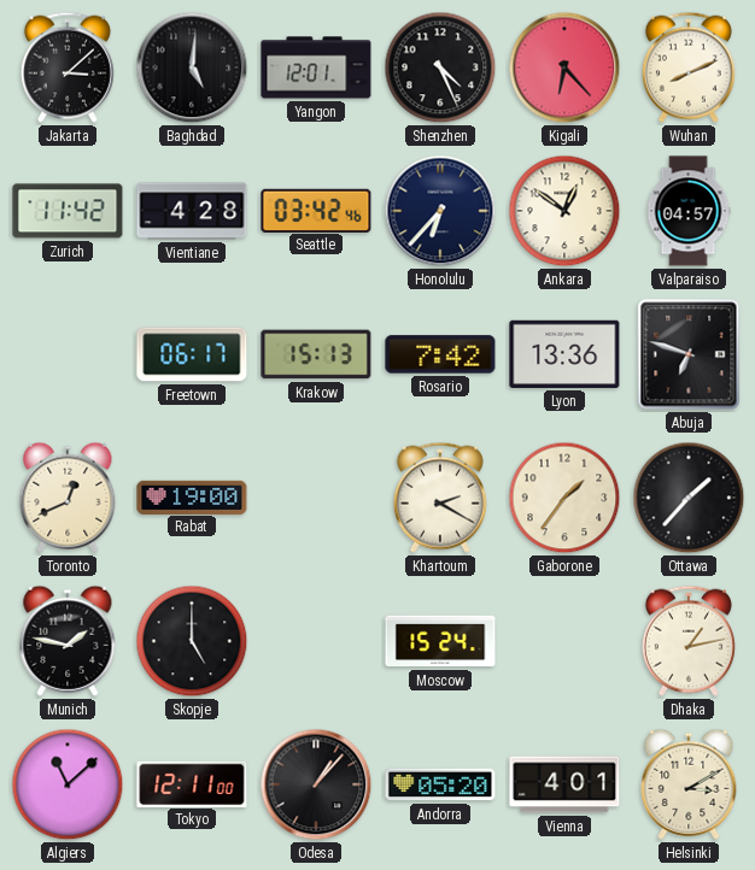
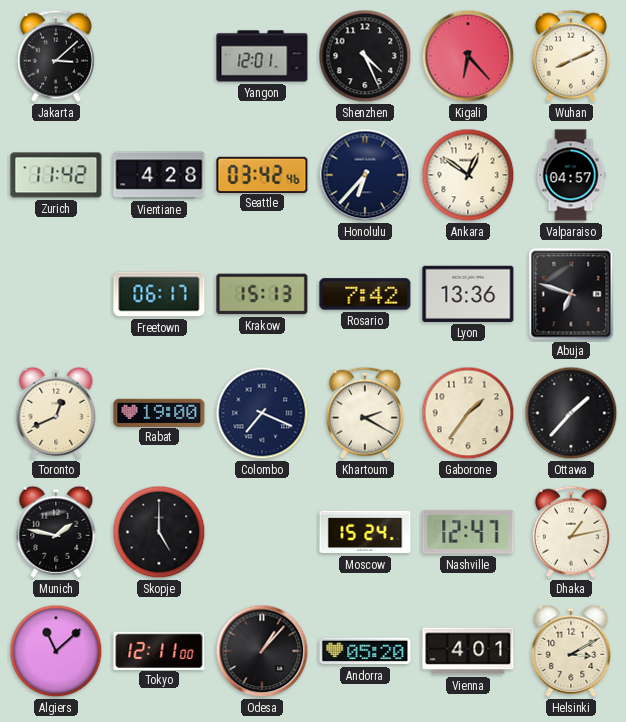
Baghdad: 5:01 -> none (192, 67)
Colombo: none -> 7:19 (262, 413)
Nashville: none -> 12:47 (468, 532)
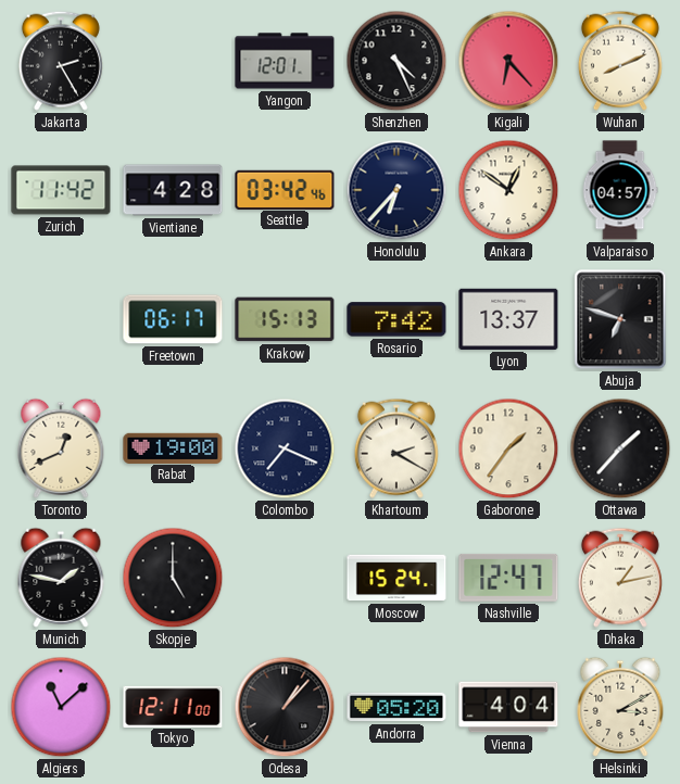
Jakarta: 3:08 -> 2:25 (61, 61)
Lyon: 13:36 -> 13:37 (508, 319)
Vienna: 4:01 -> 4:04 (508, 707)
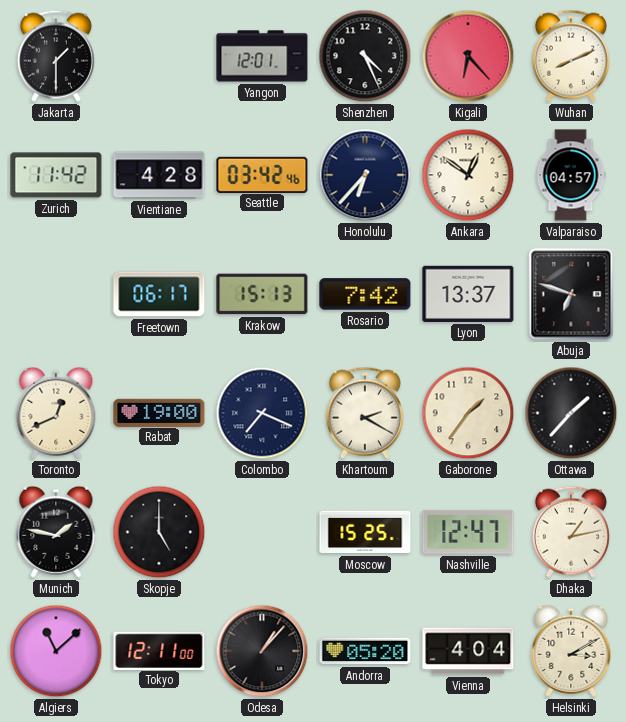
Jakarta: 2:25 -> 1:30 (56, 56)
Moscow: 15:24 -> 15:25 (365, 532)
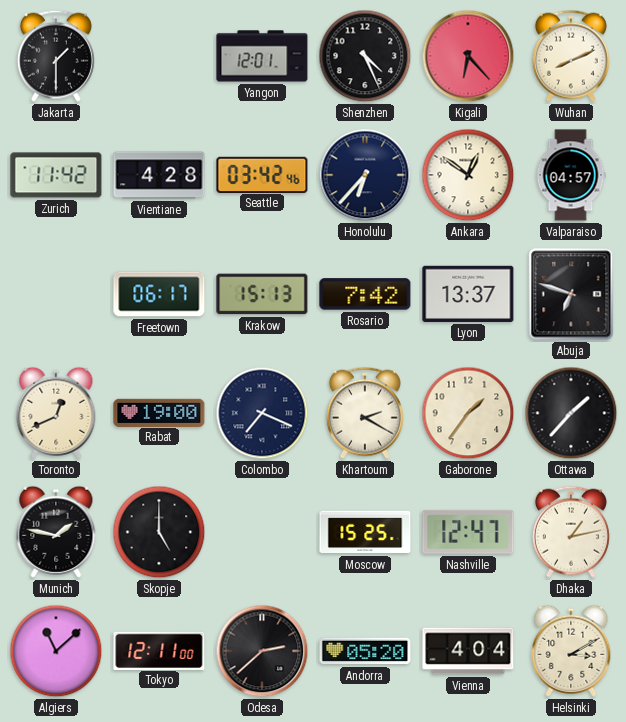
Odesa: 1:07 -> 2:38 (262, 651)
